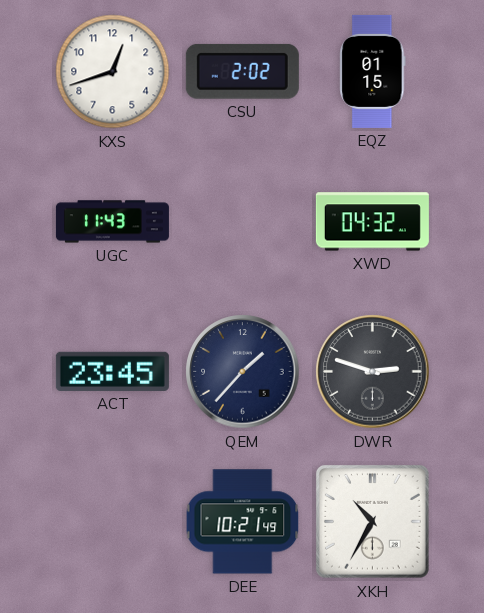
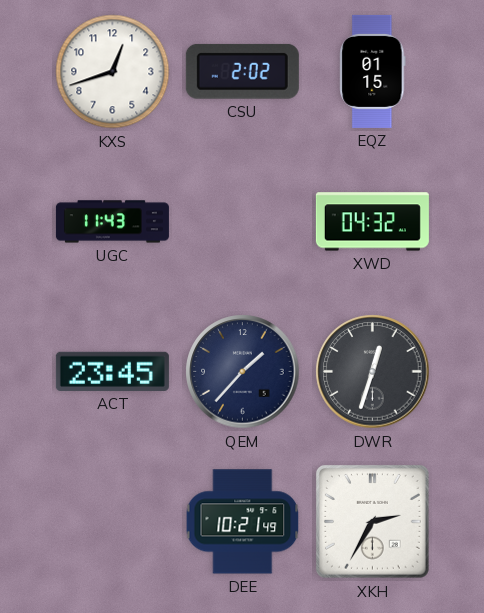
DWR: 2:48 -> 12:33 (373, 372)
XKH: 10:35 -> 2:35 (372, 521)
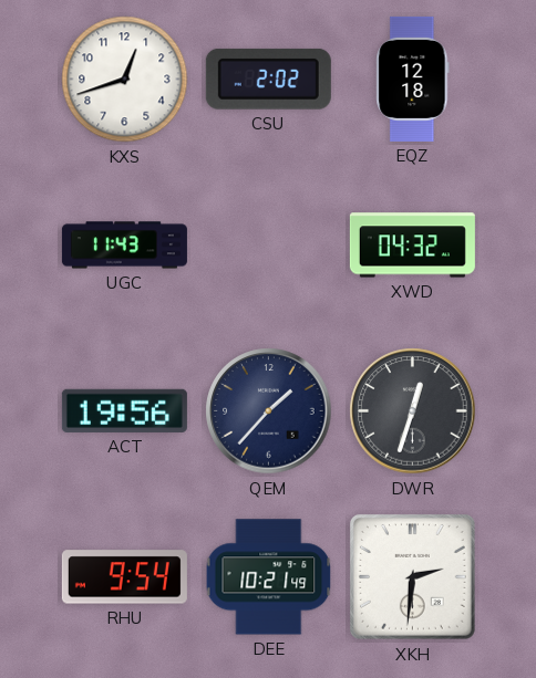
EQZ: 01:15 -> 12:18 (413, 79)
ACT: 23:45 -> 19:56 (124, 410)
RHU: none -> 9:54 (124, 577)
XKH: 2:35 -> 2:31 (412, 576)
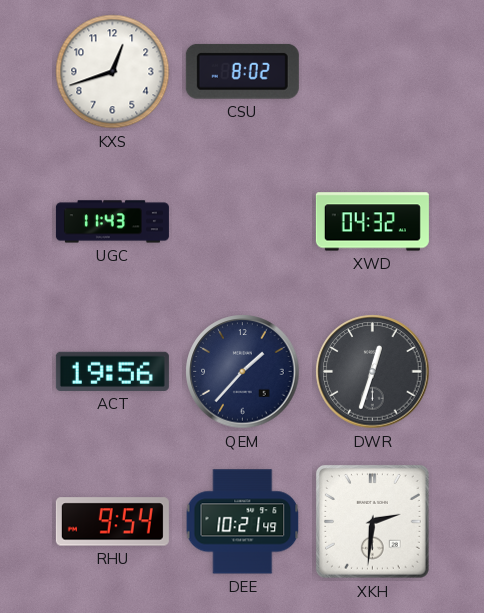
CSU: 2:02 -> 8:02 (242, 71)
EQZ: 12:18 -> none (413, 79)
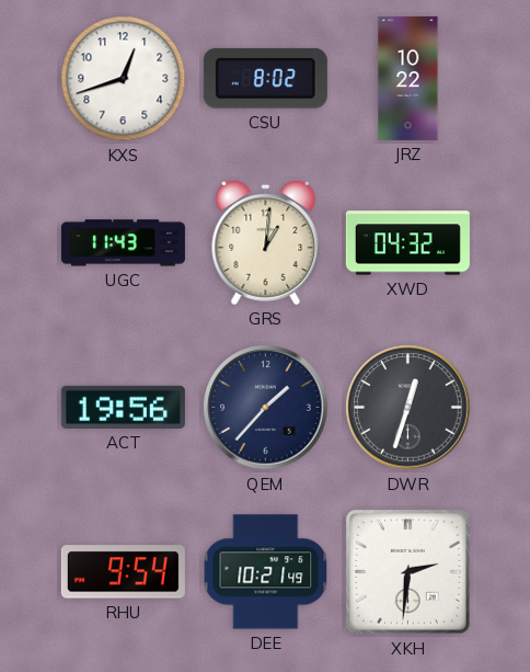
JRZ: none -> 10:22 (408, 78)
GRS: none -> 1:01 (266, 242)
